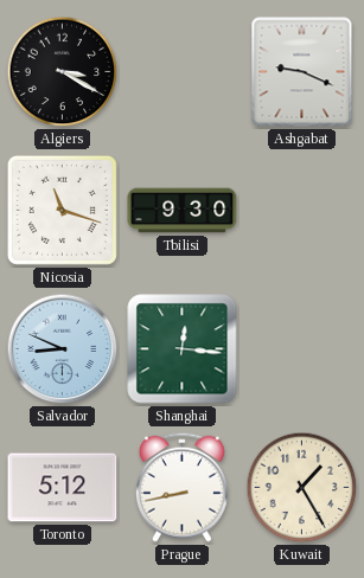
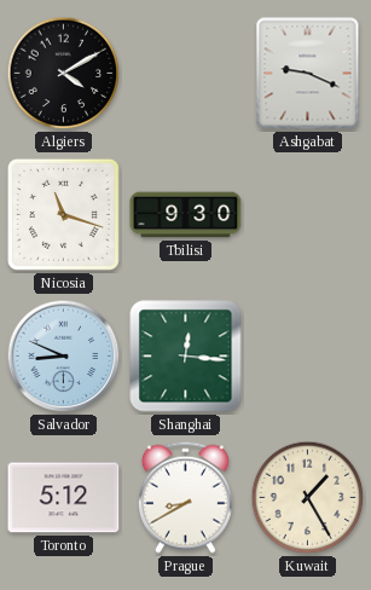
Algiers: 3:20 -> 4:10 (64, 74)
Prague: 8:43 -> 8:40 (185, 497)
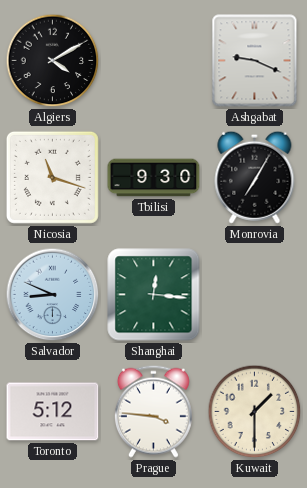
Monrovia: none -> 7:05 (255, 177)
Prague: 8:40 -> 3:46 (153, 411)
Kuwait: 1:25 -> 1:30 (255, 412)
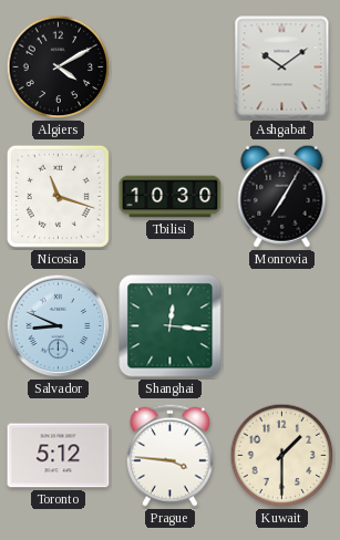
Ashgabat: 9:19 -> 10:09 (282, 67)
Tbilisi: 9:30 -> 10:30 (171, 197)
